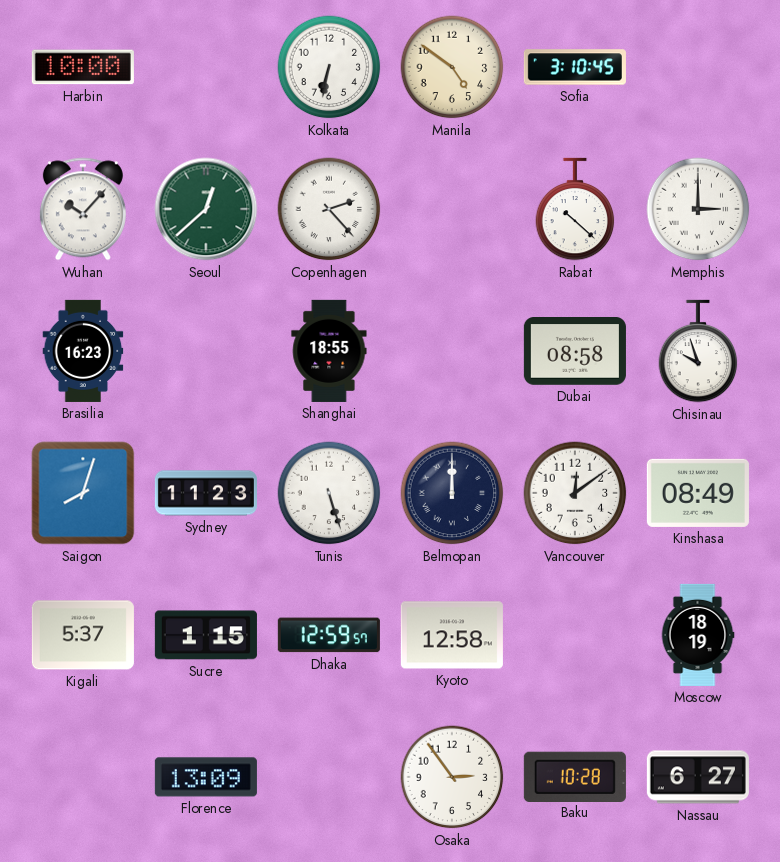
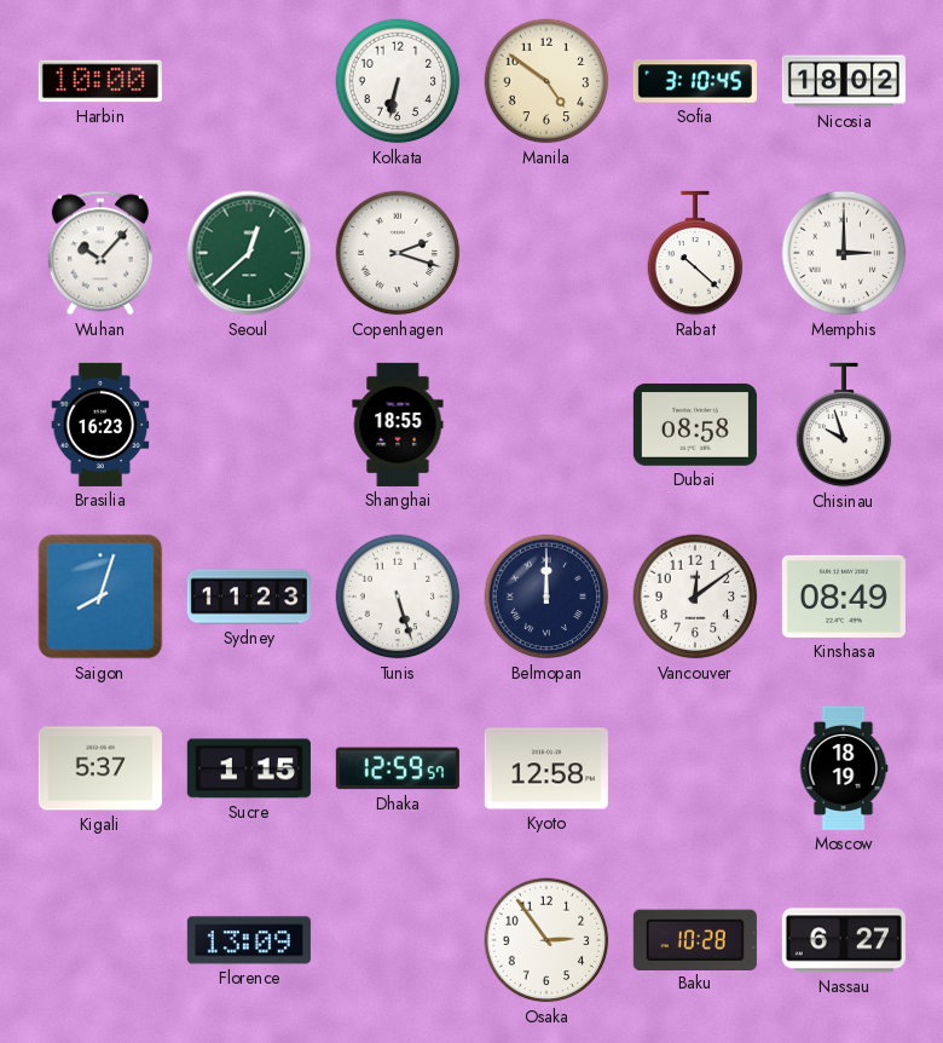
Nicosia: none -> 18:02 (844, 81)
Copenhagen: 2:23 -> 2:18 (398, 253)
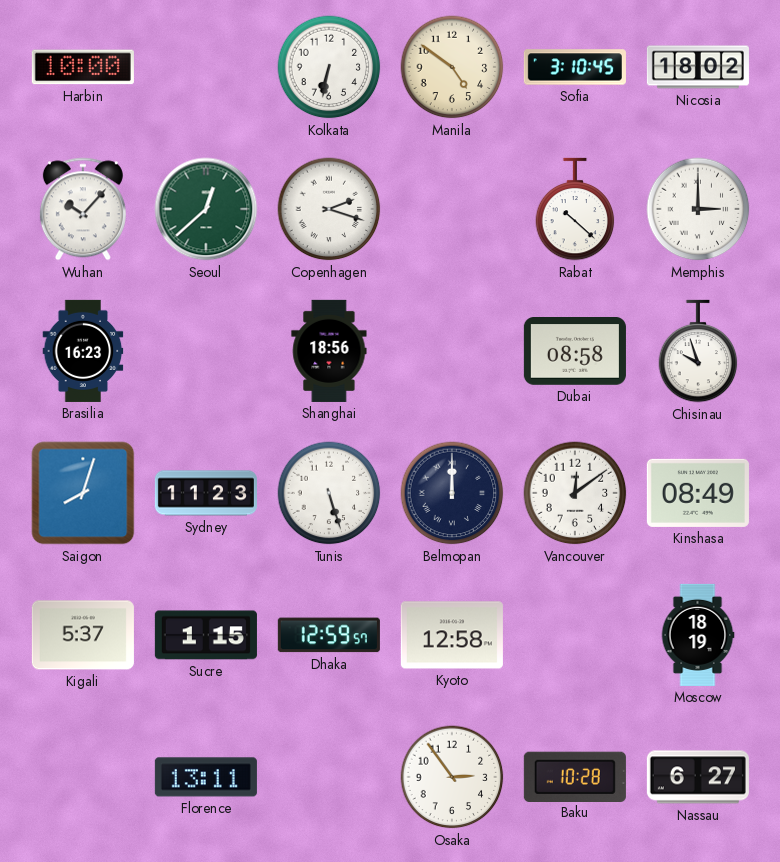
Shanghai: 18:55 -> 18:56 (329, 351)
Florence: 13:09 -> 13:11 (206, 777)
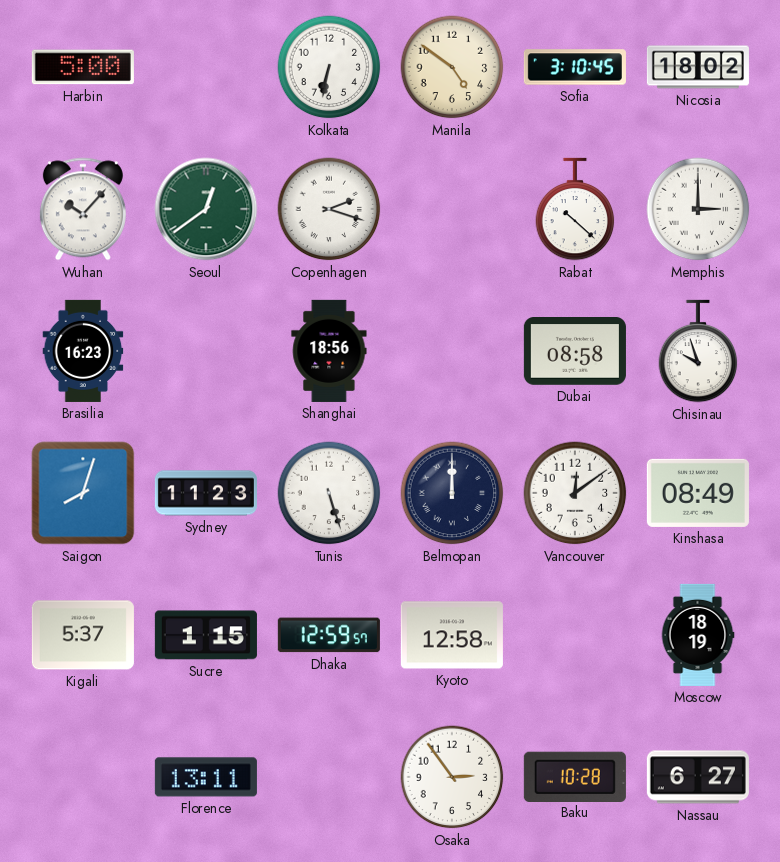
Harbin: 10:00 -> 5:00 (83, 67)
Seoul: 12:38 -> 12:39 (206, 209)
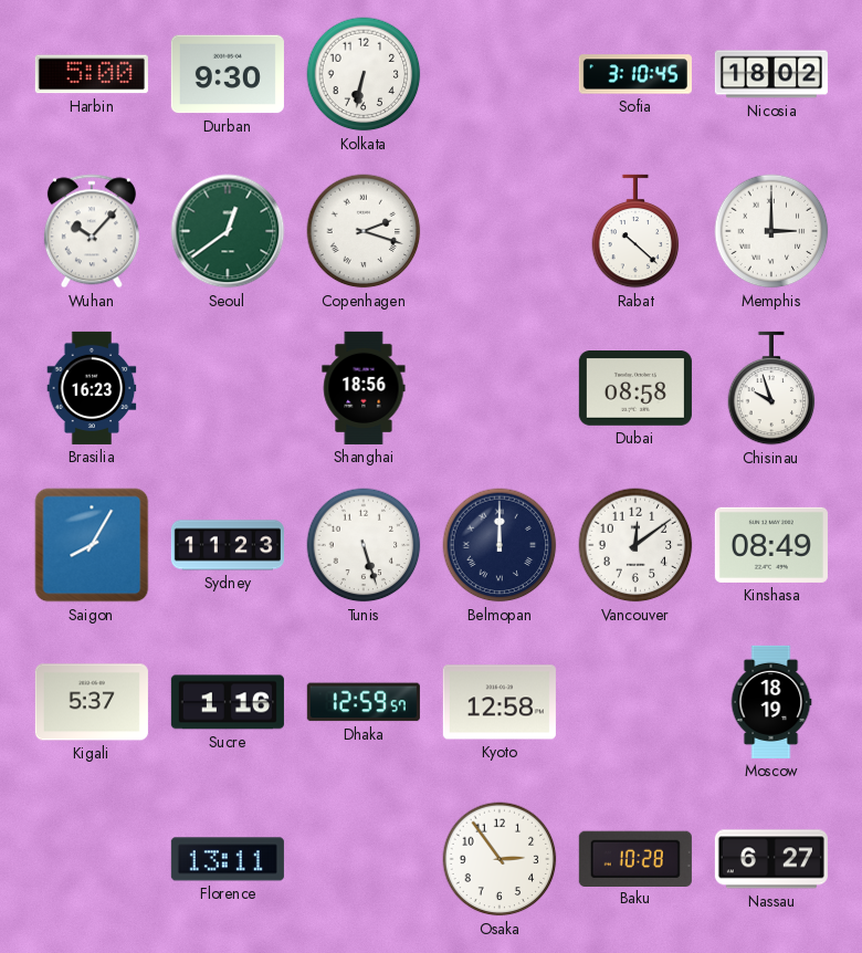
Durban: none -> 9:30 (228, 74)
Manila: 4:51 -> none (452, 67)
Saigon: 8:03 -> 8:05 (92, 545)
Sucre: 1:15 -> 1:16 (228, 702)
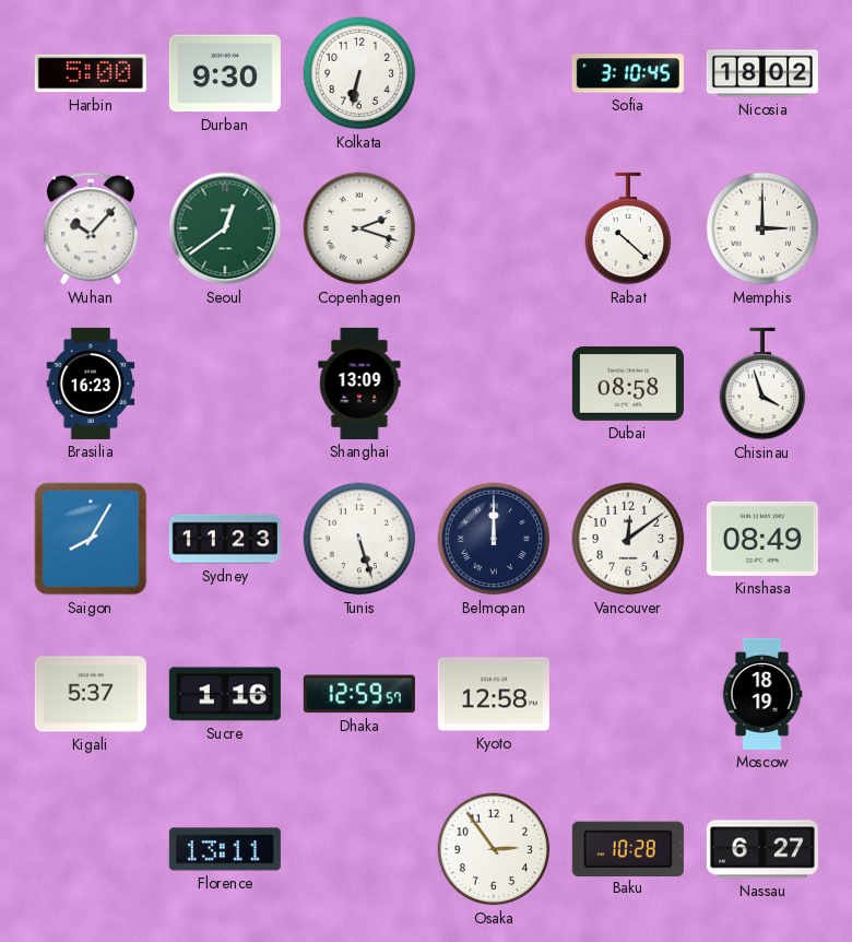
Shanghai: 18:56 -> 13:09 (359, 384)
Chisinau: 9:57 -> 3:57 (762, 384)
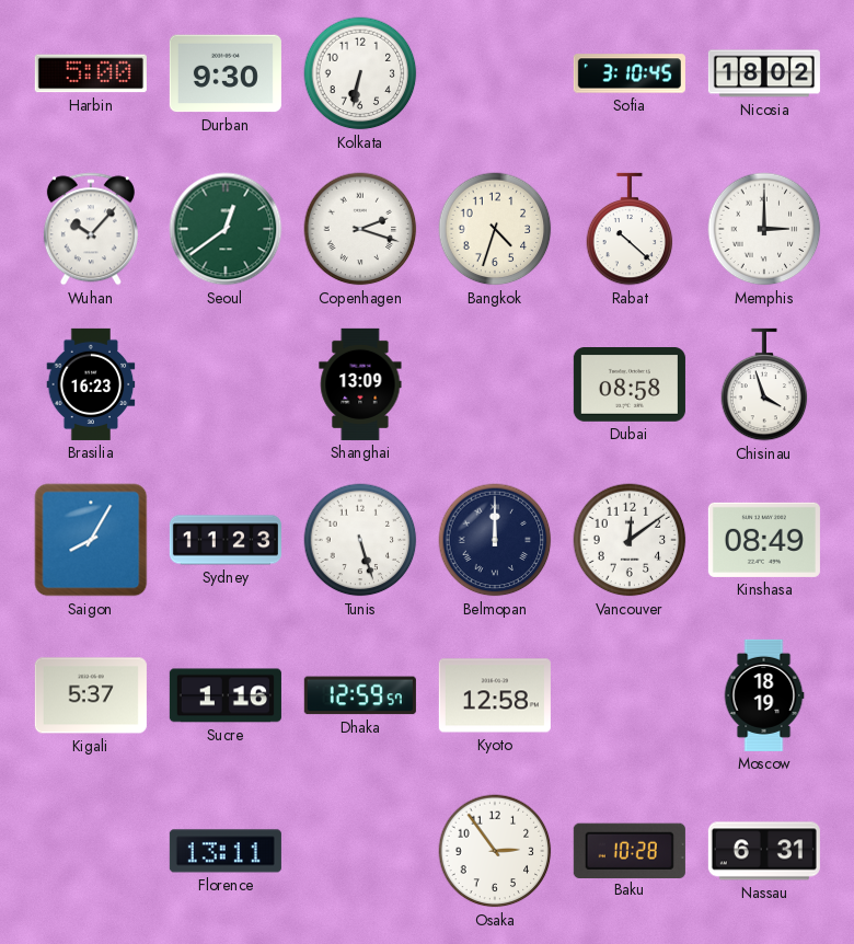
Bangkok: none -> 4:33 (495, 229)
Nassau: 6:27 -> 6:31 (764, 851)
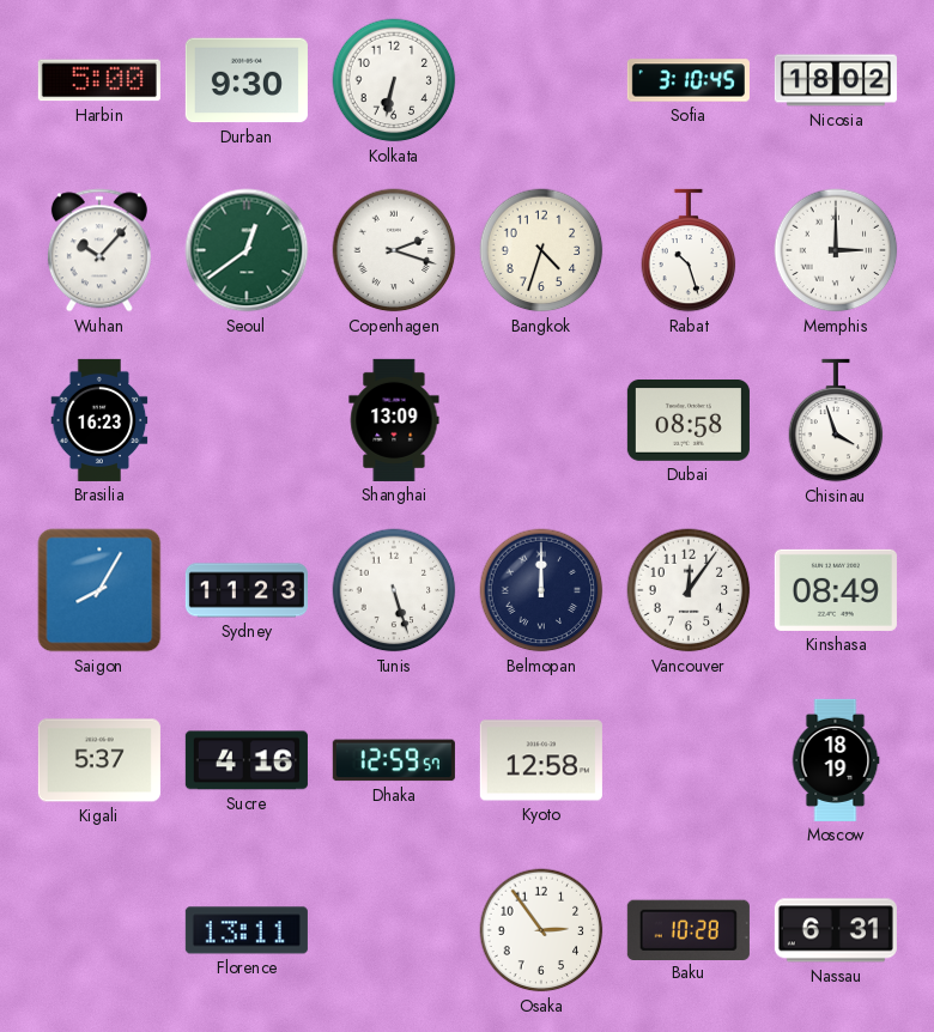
Rabat: 10:22 -> 10:27 (689, 250)
Vancouver: 12:09 -> 12:06 (689, 590)
Sucre: 1:16 -> 4:16 (247, 760)
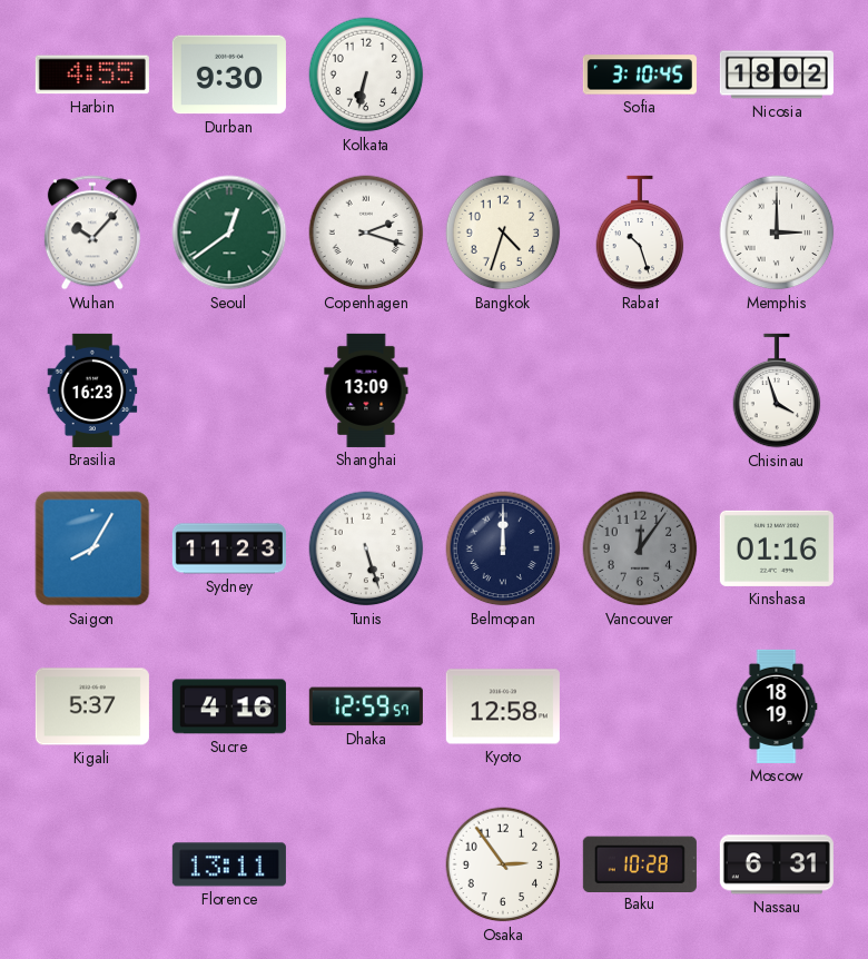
Harbin: 5:00 -> 4:55 (92, 75)
Dubai: 08:58 -> none (689, 421)
Vancouver dial: white -> grey (640, 548)
Kinshasa: 08:49 -> 01:16 (777, 548)
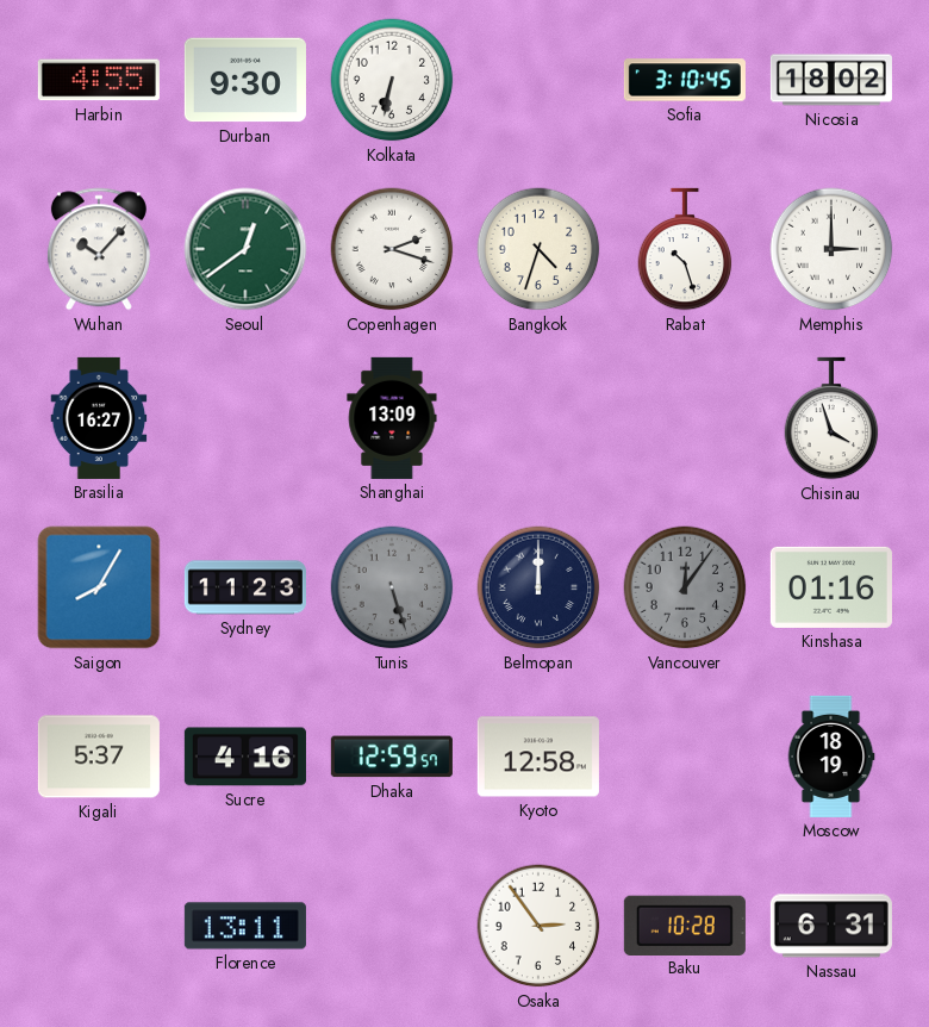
Brasilia: 16:23 -> 16:27 (99, 418)
Tunis dial: white -> grey (392, 587)
